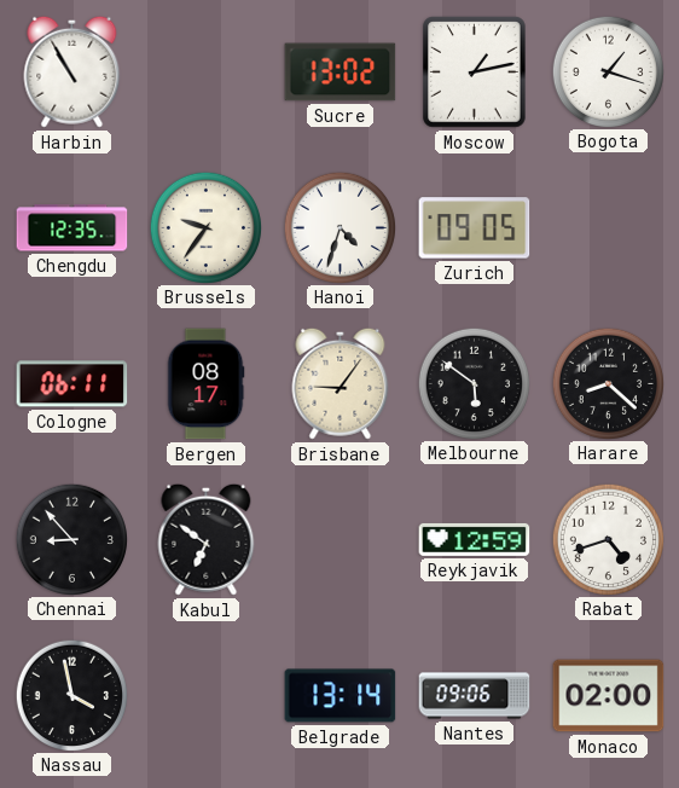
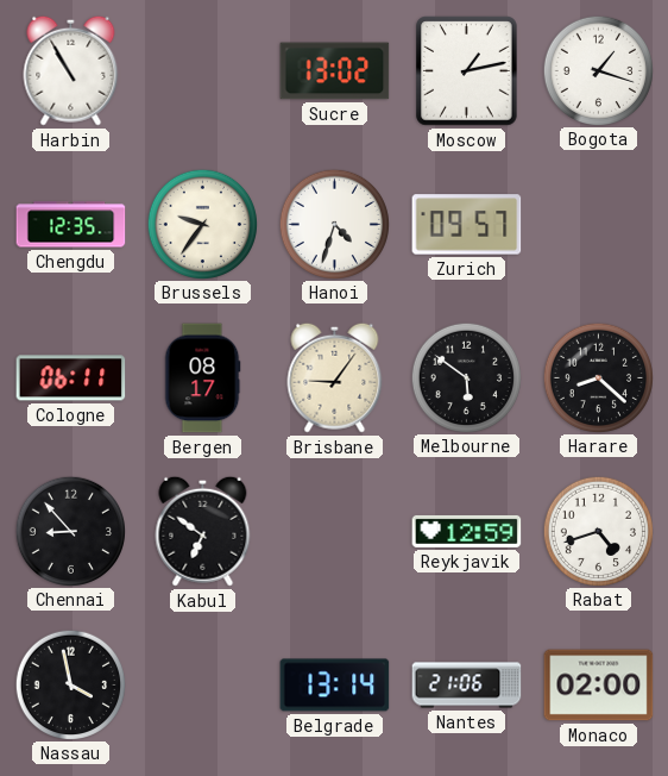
Zurich: 09:05 -> 09:57 (467, 225)
Nantes: 09:06 -> 21:06 (467, 686)
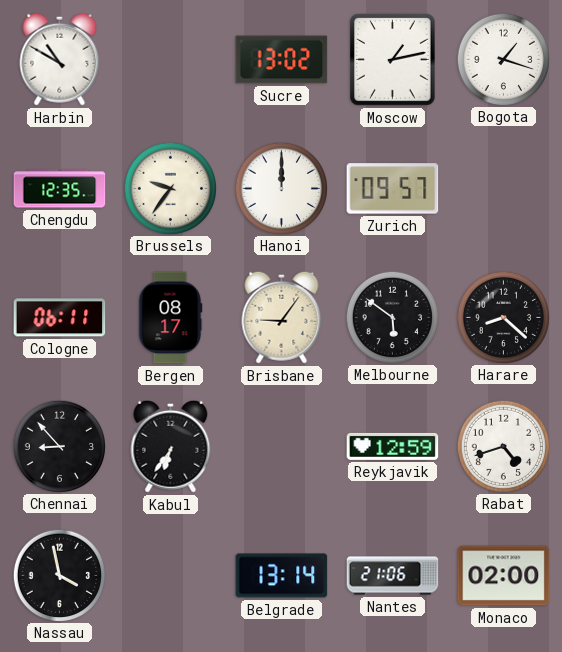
Harbin: 10:55 -> 10:50 (60, 59)
Hanoi: 4:33 -> 12:00 (281, 188)
Kabul: 6:51 -> 6:36 (171, 446)
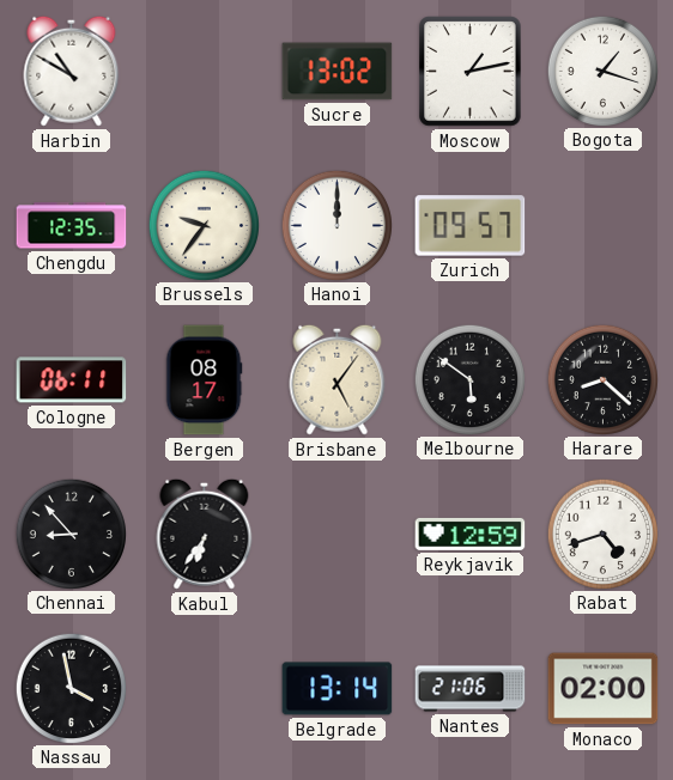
Brisbane: 9:06 -> 5:06 (338, 379)
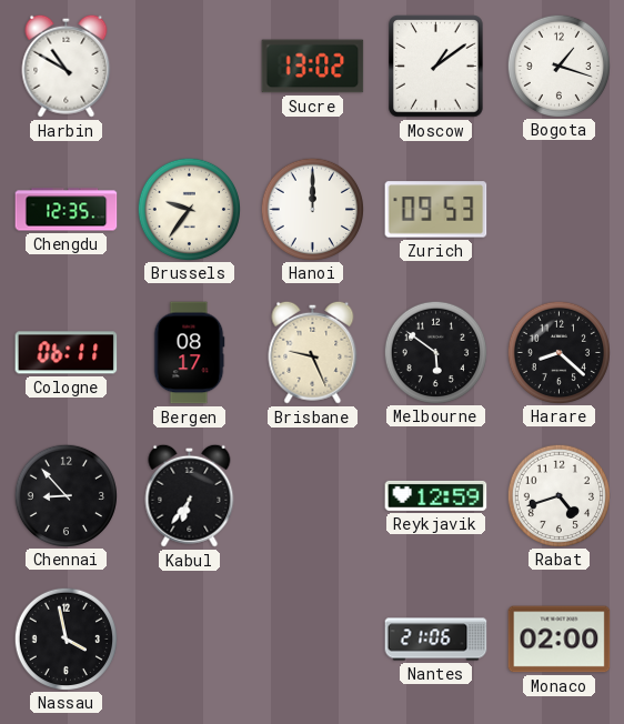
Moscow: 1:13 -> 1:09 (436, 67)
Zurich: 09:57 -> 09:53 (436, 210)
Brisbane: 5:06 -> 9:26 (313, 352)
Belgrade: 13:14 -> none (338, 689)
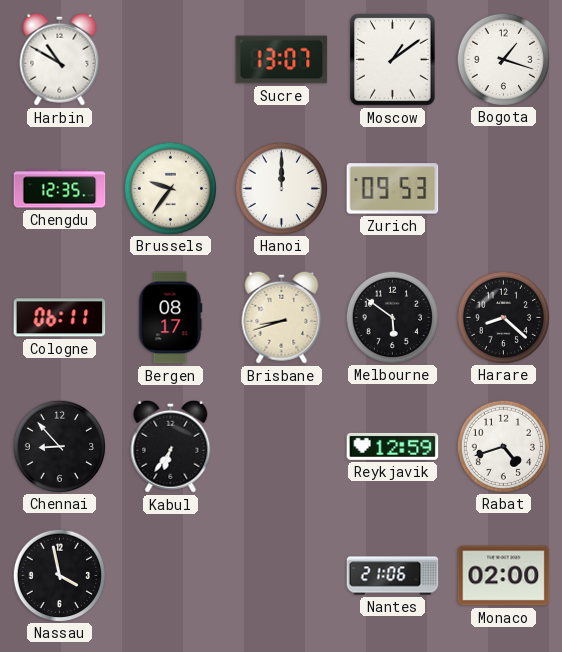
Sucre: 13:02 -> 13:07 (282, 60)
Brisbane: 9:26 -> 8:42 (282, 317)
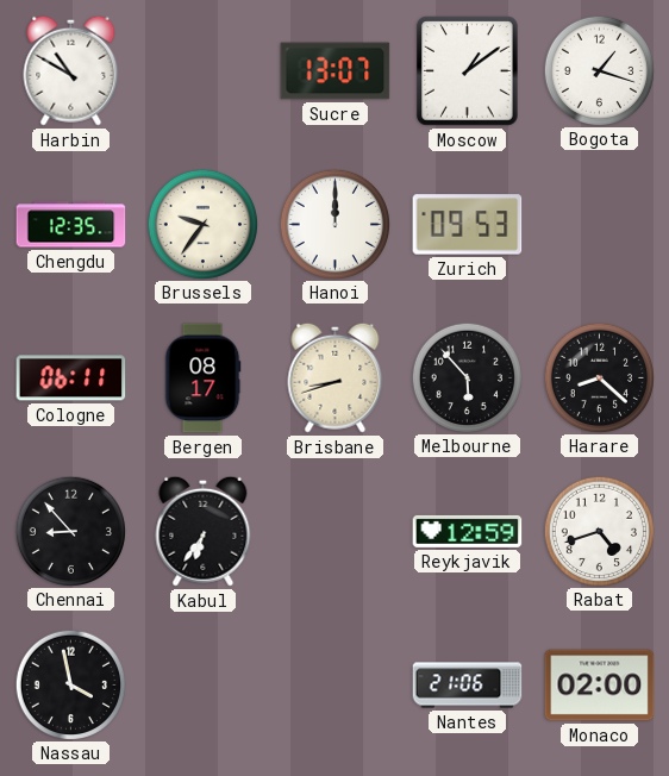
Melbourne: 5:51 -> 5:53 (467, 377)
